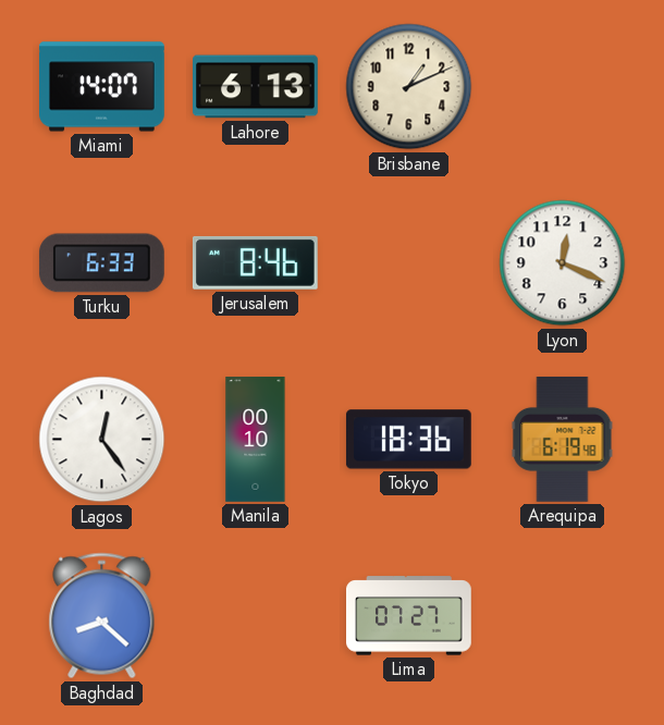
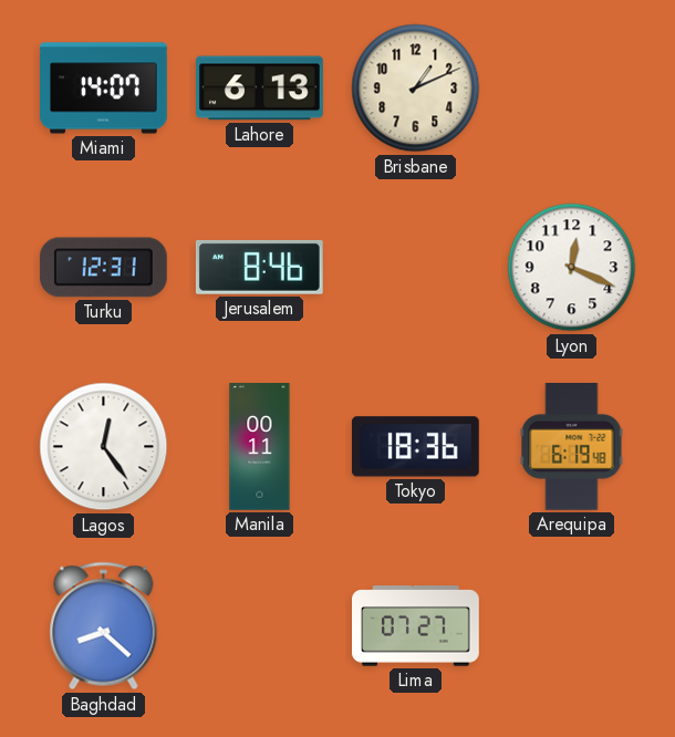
Turku: 6:33 -> 12:31 (103, 268)
Manila: 00:10 -> 00:11 (260, 447)
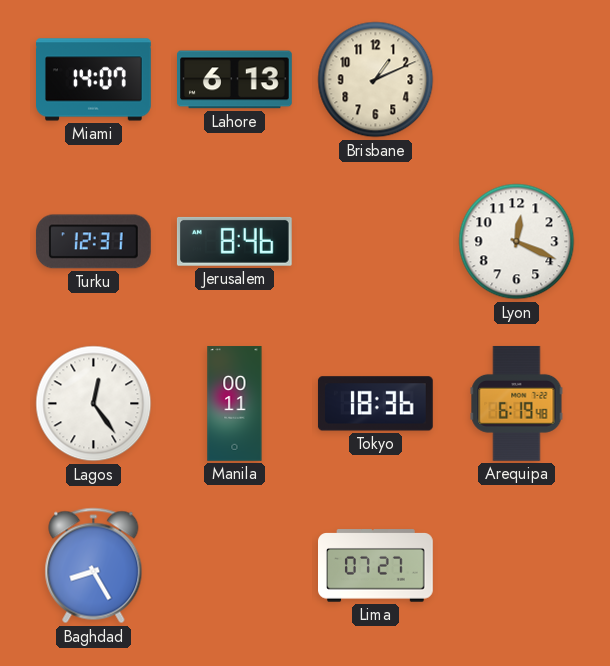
Baghdad: 8:22 -> 8:25 (94, 566)
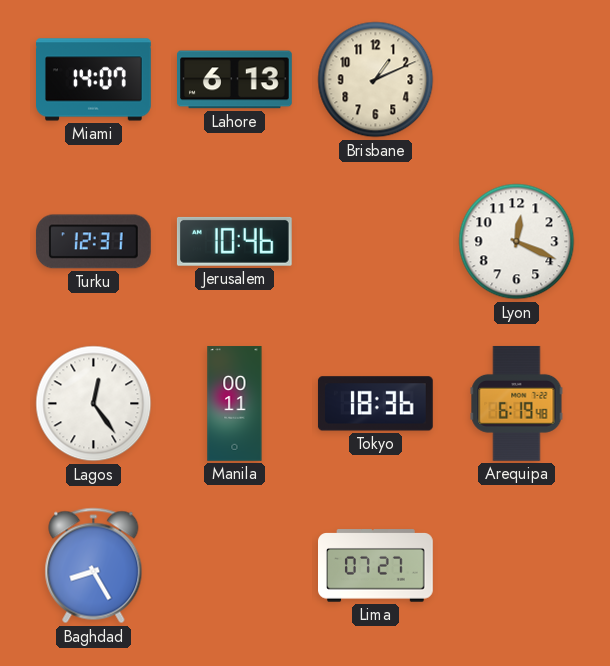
Jerusalem: 8:46 -> 10:46 (234, 241)
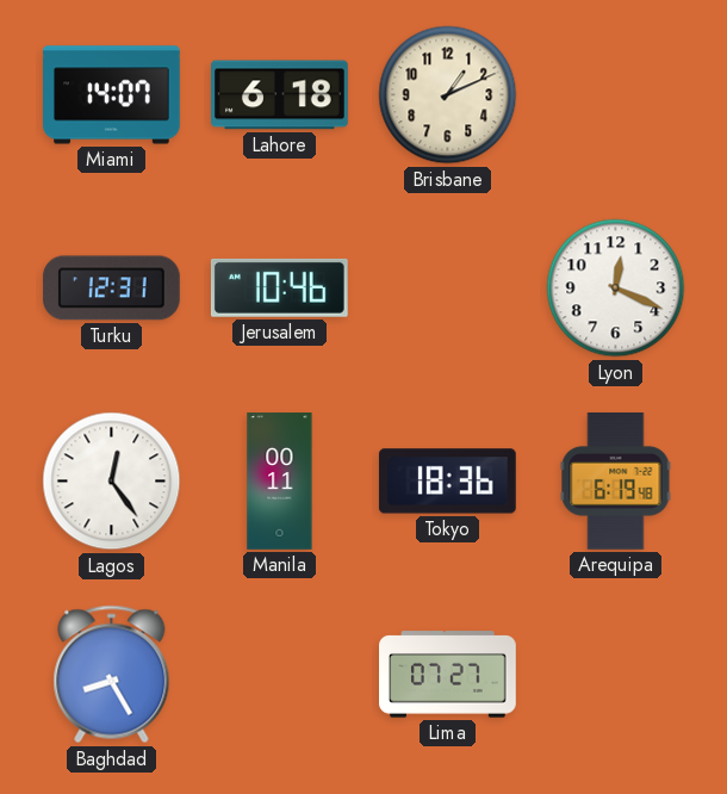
Lahore: 6:13 -> 6:18 (280, 95)
